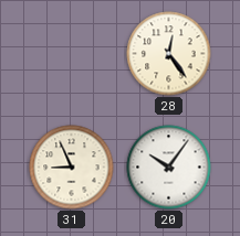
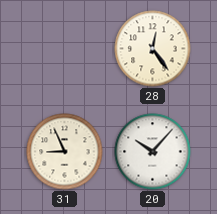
20: 10:06 -> 10:07 (153, 152)
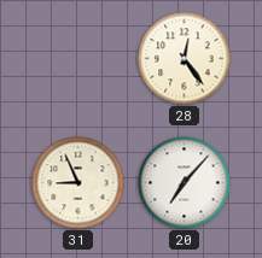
20: 10:07 -> 7:07 (185, 183)
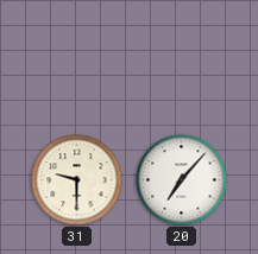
28: 12:24 -> none (185, 59)
31: 8:56 -> 9:30 (77, 180)
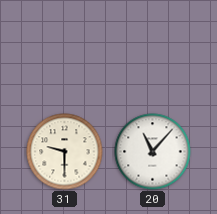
20: 7:07 -> 11:07 (153, 152)
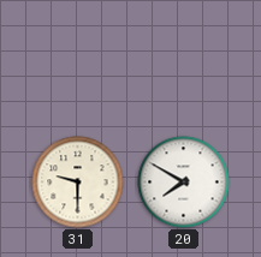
20: 11:07 -> 7:50 (184, 183)
